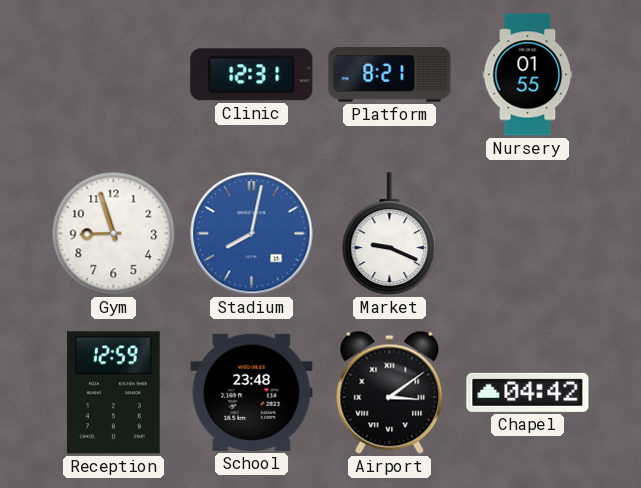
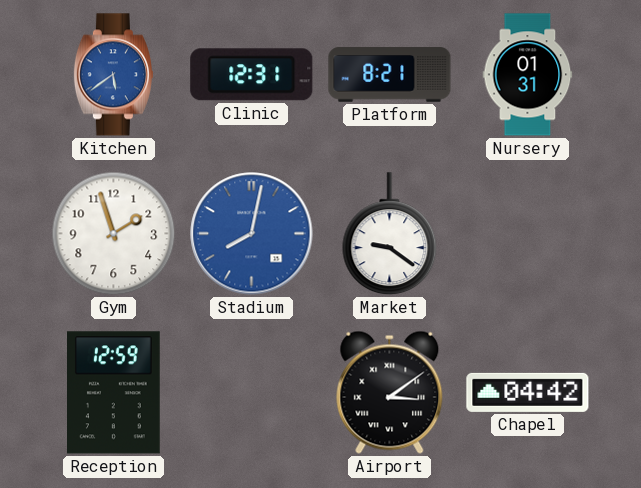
Kitchen: none -> 5:39 (113, 75)
Nursery: 01:55 -> 01:31 (528, 75)
Gym: 8:57 -> 1:57 (114, 234)
Market: 9:19 -> 9:21 (390, 234)
School: 23:48 -> none (252, 392)
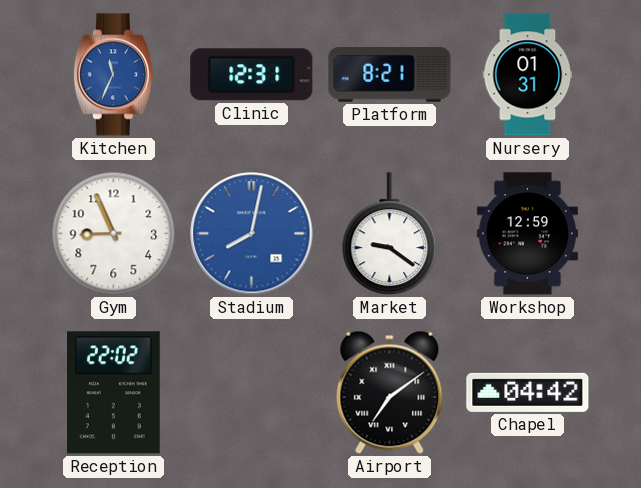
Kitchen: 5:39 -> 11:34 (113, 75)
Gym: 1:57 -> 8:56 (114, 234)
Workshop: none -> 12:59 (527, 234)
Reception: 12:59 -> 22:02 (114, 393)
Airport: 3:09 -> 7:09 (390, 392)
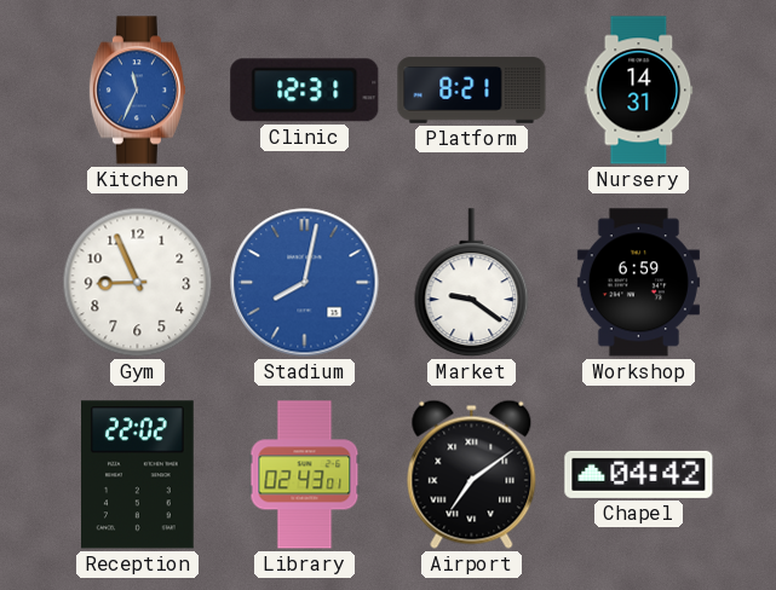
Nursery: 01:31 -> 14:31 (639, 91)
Workshop: 12:59 -> 6:59 (638, 283)
Library: none -> 02:43 (305, 475)
